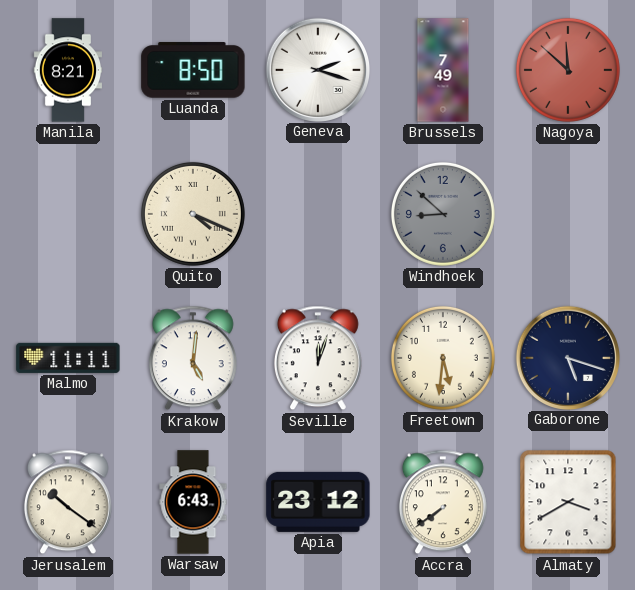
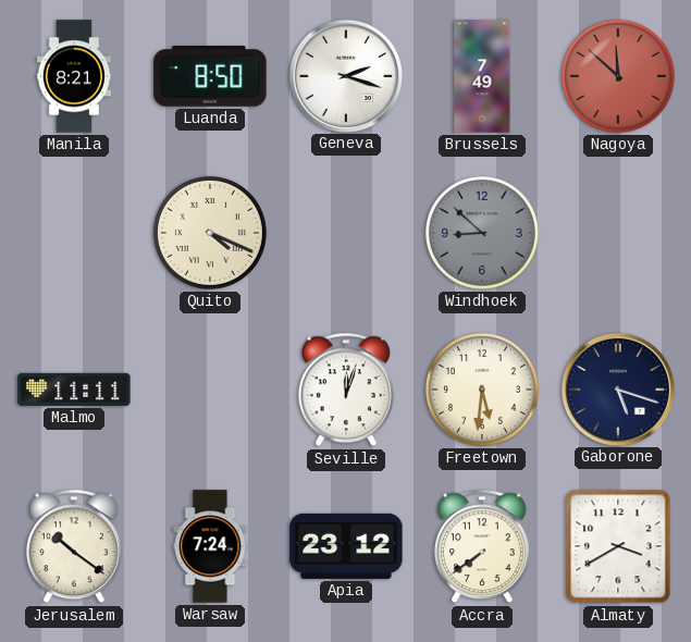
Krakow: 5:01 -> none (193, 358)
Warsaw: 6:43 -> 7:24 (210, 546)
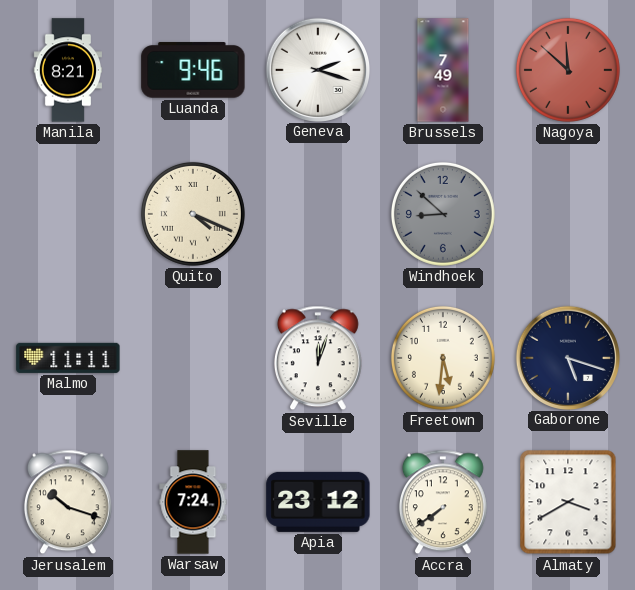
Luanda: 8:50 -> 9:46 (193, 70)
Jerusalem: 10:21 -> 10:18 (68, 502)
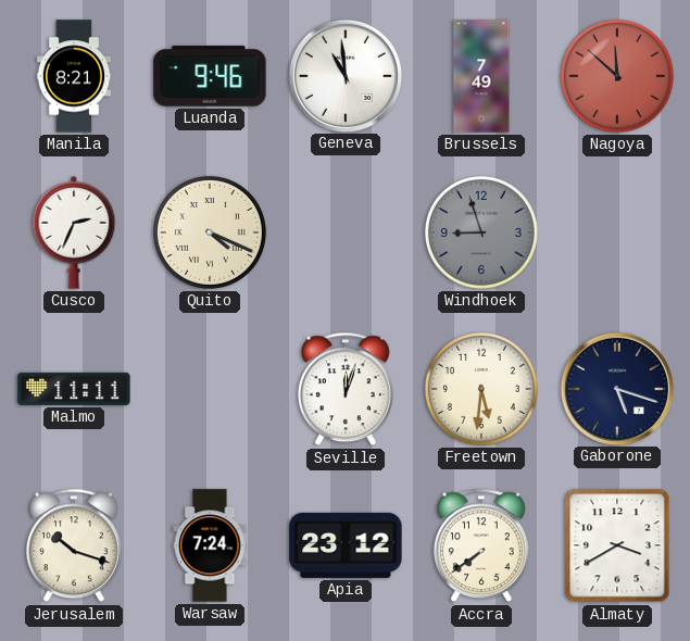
Geneva: 2:18 -> 10:59 (344, 75)
Cusco: none -> 2:34 (74, 232)
Windhoek: 8:52 -> 8:57 (481, 232)
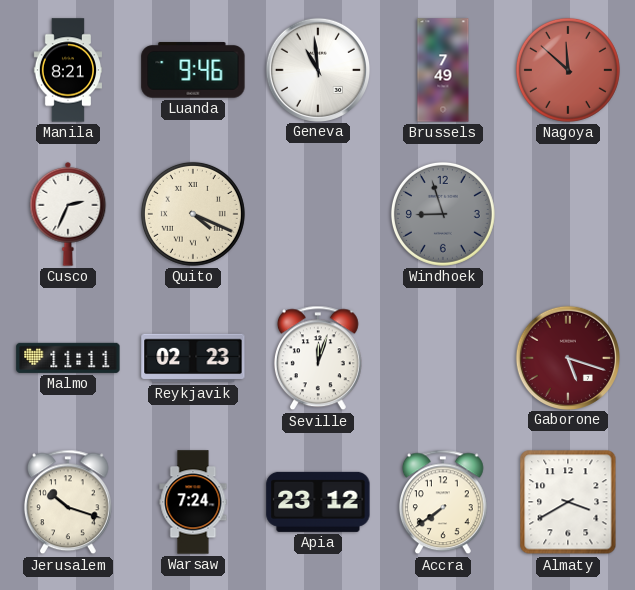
Reykjavik: none -> 02:23 (193, 358)
Freetown: 5:31 -> none (481, 389)
Gaborone dial: navy -> burgundy (567, 357)
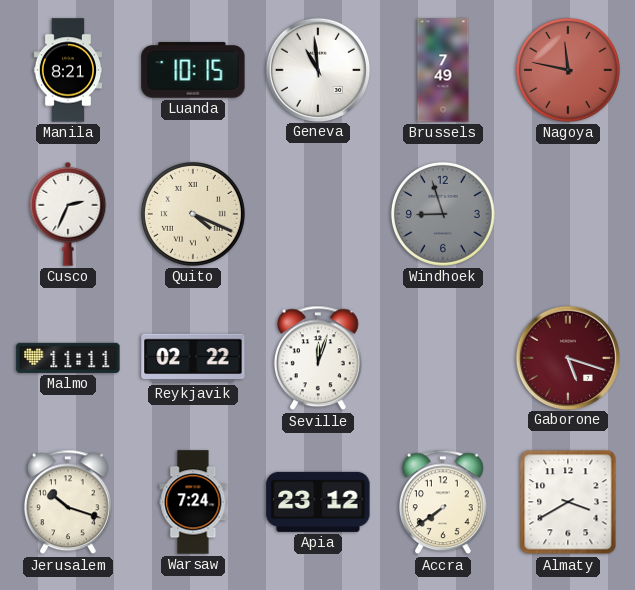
Luanda: 9:46 -> 10:15 (193, 70)
Nagoya: 11:52 -> 11:47 (568, 70)
Reykjavik: 02:23 -> 02:22 (193, 358)
